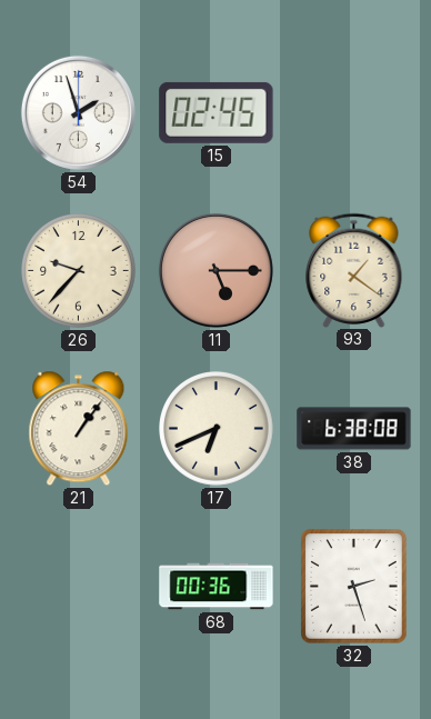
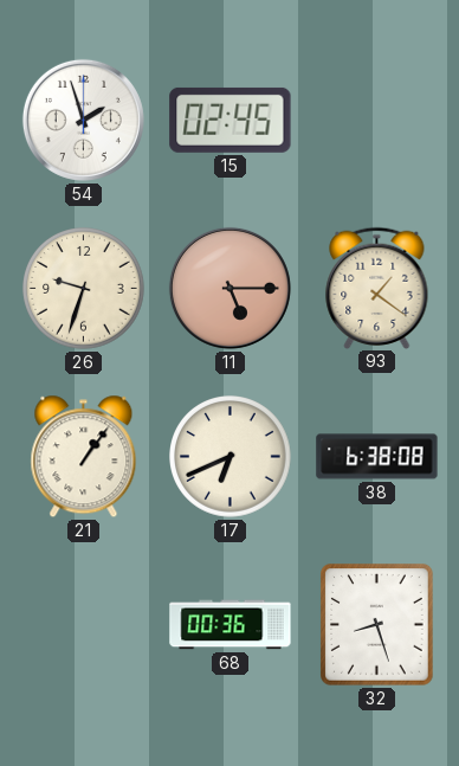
26: 9:37 -> 9:33 (84, 289)
32: 2:27 -> 8:27 (377, 625)
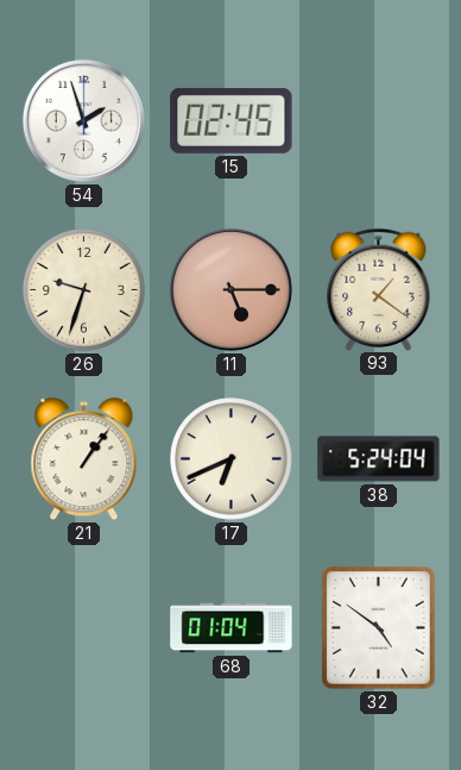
38: 6:38 -> 5:24 (379, 459)
68: 00:36 -> 01:04 (232, 628)
32: 8:27 -> 4:51 (379, 628)
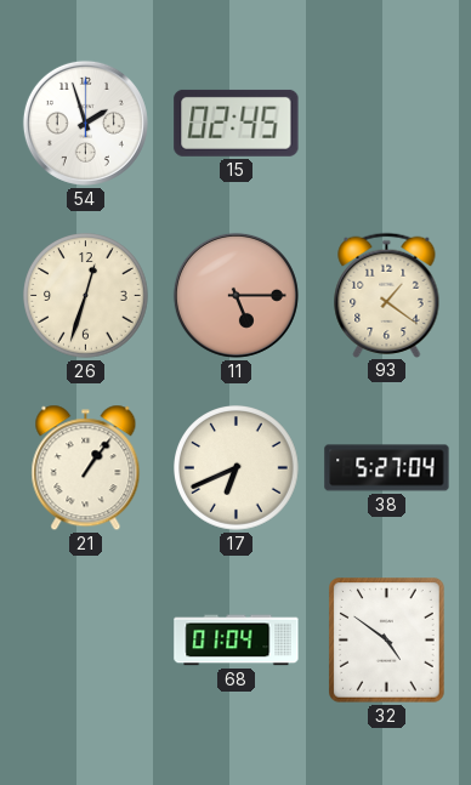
26: 9:33 -> 12:33 (86, 296)
38: 5:24 -> 5:27 (387, 468)
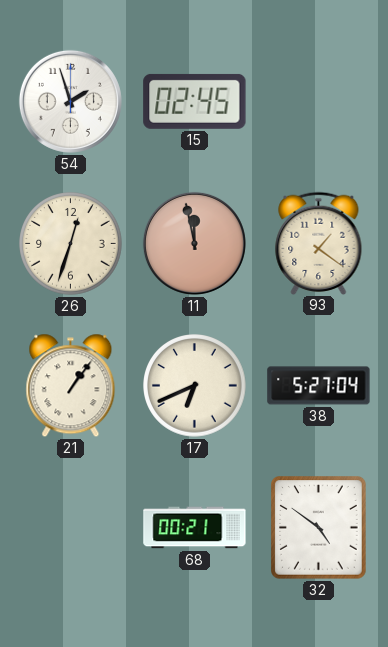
11: 5:15 -> 11:58 (194, 243)
68: 01:04 -> 00:21 (195, 528)
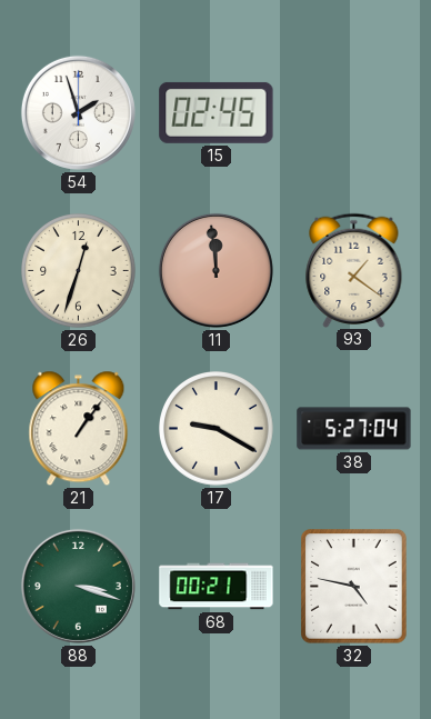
11: 11:58 -> 11:59 (215, 270)
17: 6:41 -> 9:20 (217, 429)
88: none -> 3:18 (78, 586)
32: 4:51 -> 4:47 (354, 587)
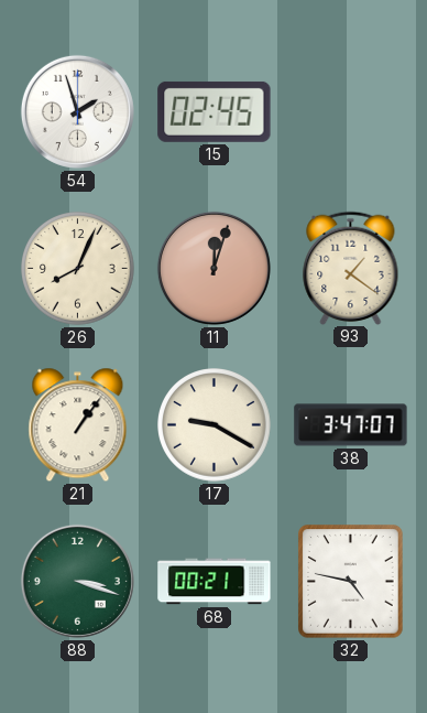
26: 12:33 -> 8:04 (78, 269)
11: 11:59 -> 12:03 (214, 268)
38: 5:27 -> 3:47 (351, 425)
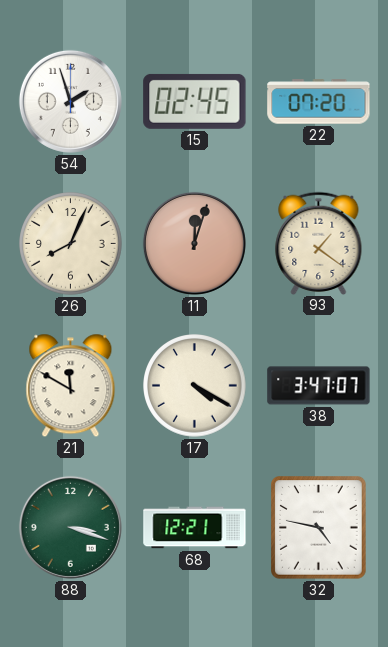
22: none -> 07:20 (319, 102)
21: 1:06 -> 11:50 (71, 386)
17: 9:20 -> 4:20 (195, 386)
68: 00:21 -> 12:21 (195, 528)
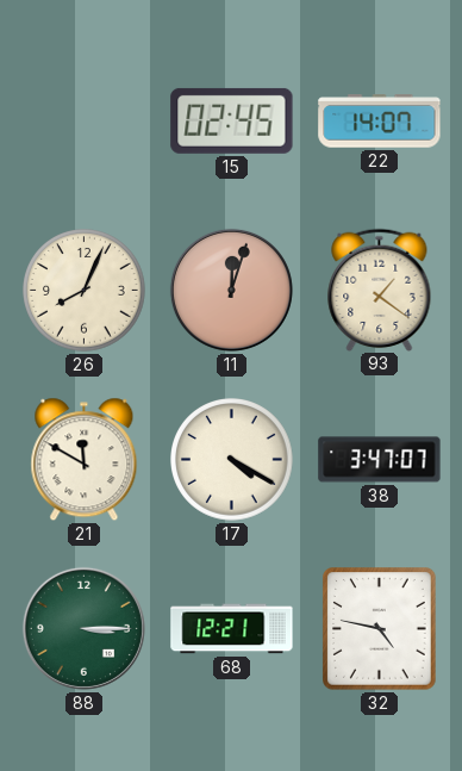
54: 1:57 -> none (70, 101)
22: 07:20 -> 14:07 (380, 122)
88: 3:18 -> 3:15 (83, 628)
